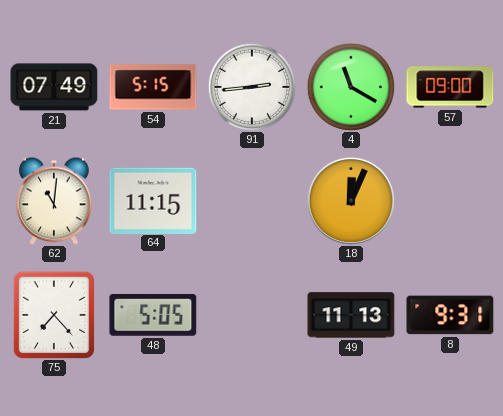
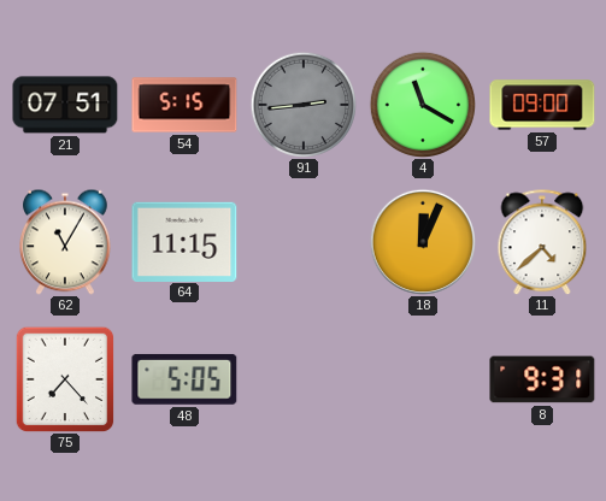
21: 07:49 -> 07:51 (65, 105)
91 dial: white -> grey (302, 104)
62: 11:01 -> 11:05 (66, 242)
11: none -> 4:38 (542, 242)
49: 11:13 -> none (351, 315)
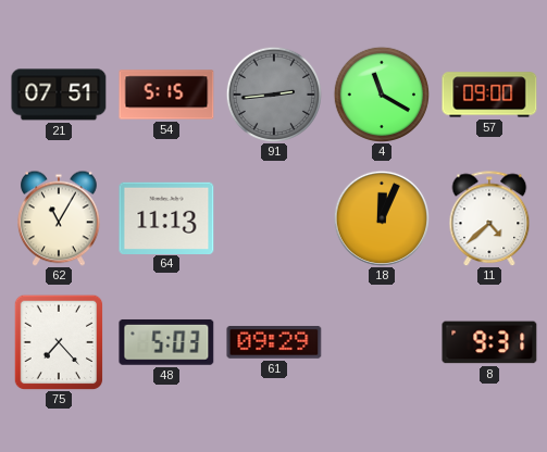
64: 11:15 -> 11:13 (166, 217)
48: 5:05 -> 5:03 (166, 342)
61: none -> 09:29 (274, 342)
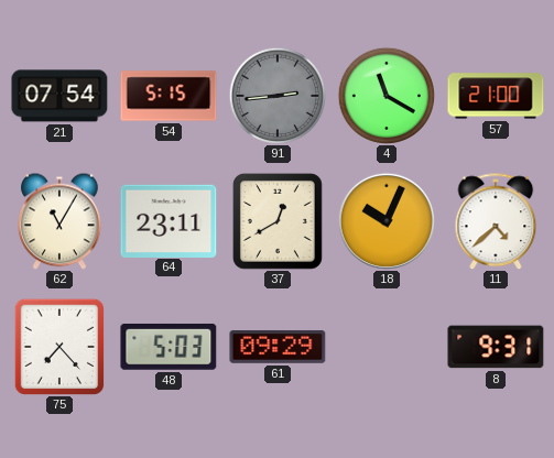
21: 07:51 -> 07:54 (59, 96)
57: 09:00 -> 21:00 (496, 96)
64: 11:13 -> 23:11 (169, 220)
37: none -> 12:40 (278, 221)
18: 12:04 -> 10:04 (385, 220)
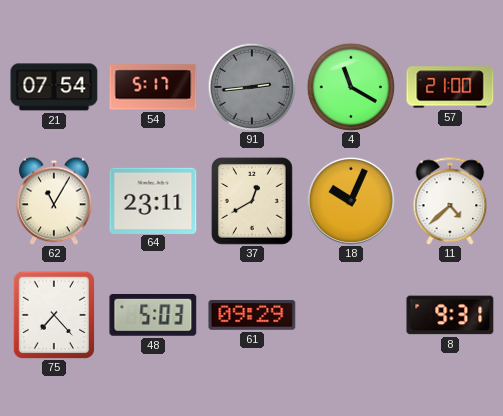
54: 5:15 -> 5:17 (153, 87)
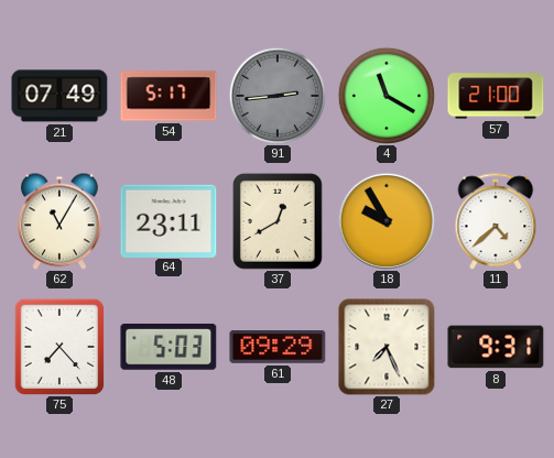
21: 07:54 -> 07:49 (59, 96)
18: 10:04 -> 9:55 (385, 220)
27: none -> 7:26 (387, 347)
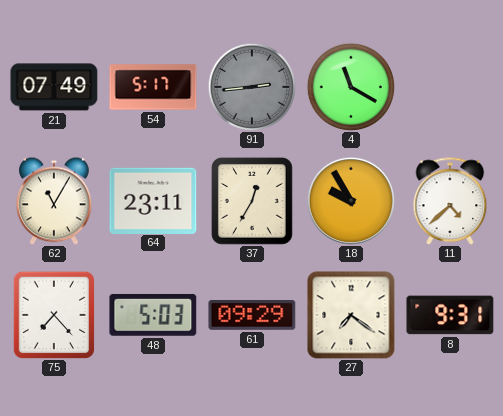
57: 21:00 -> none (496, 96)
37: 12:40 -> 12:35 (252, 201)
27: 7:26 -> 7:21 (351, 315)
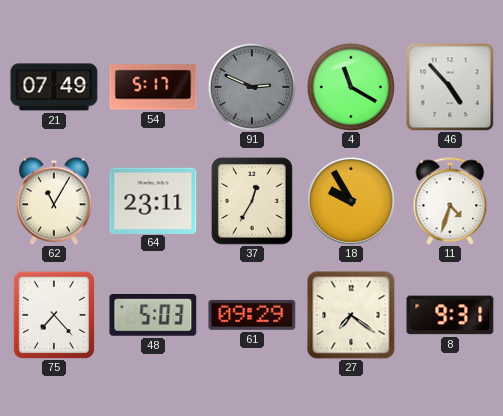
91: 2:44 -> 2:49 (251, 86)
46: none -> 4:53 (450, 87)
11: 4:38 -> 4:33 (450, 201)
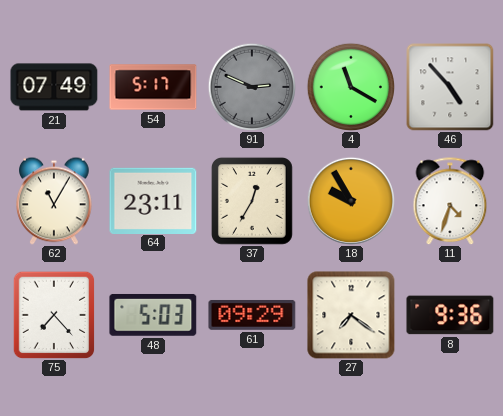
8: 9:31 -> 9:36 (450, 315)
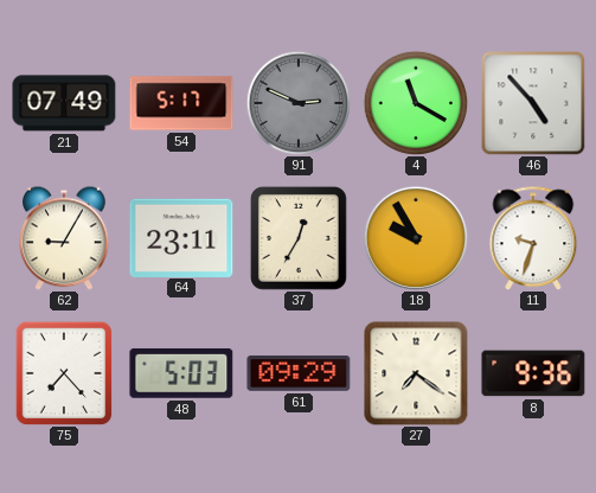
62: 11:05 -> 9:05 (65, 238)
11: 4:33 -> 9:33 (533, 238)
